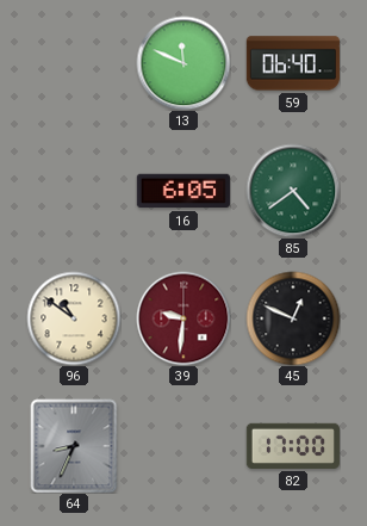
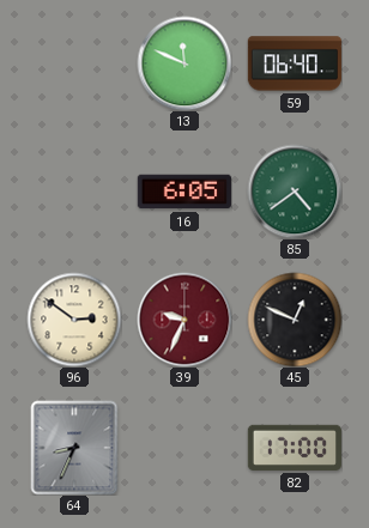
96: 10:51 -> 2:51 (74, 320)
39: 9:31 -> 9:34 (184, 320)
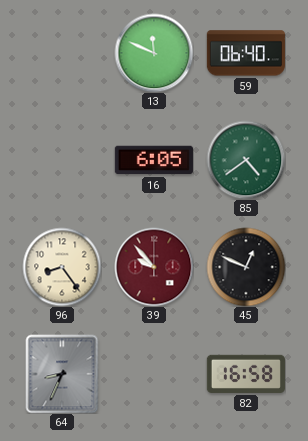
96: 2:51 -> 8:24 (62, 267)
39: 9:34 -> 9:53 (154, 267)
82: 17:00 -> 16:58 (246, 374)
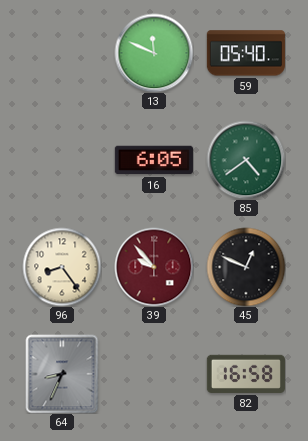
59: 06:40 -> 05:40 (246, 53)
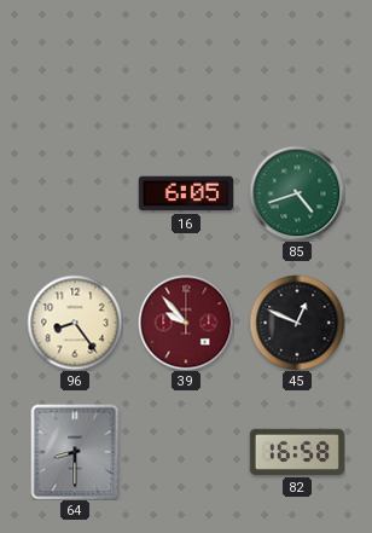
13: 11:49 -> none (154, 53)
59: 05:40 -> none (246, 53)
85: 4:39 -> 4:42 (297, 193)
64: 8:34 -> 8:30 (75, 452)
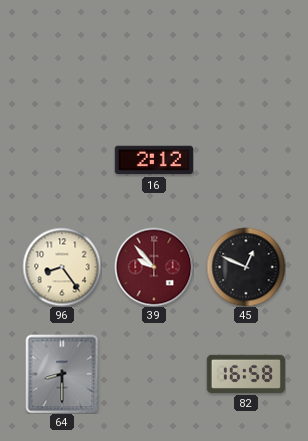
16: 6:05 -> 2:12 (154, 160)
85: 4:42 -> none (297, 193)
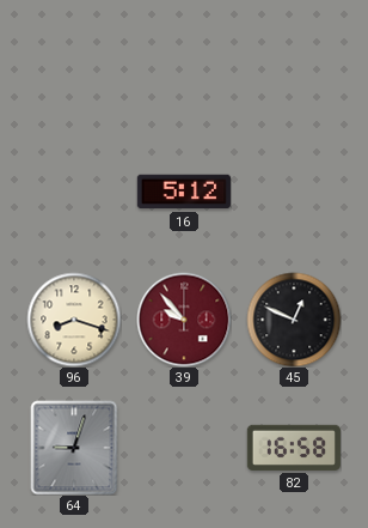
16: 2:12 -> 5:12 (184, 192)
96: 8:24 -> 8:18 (74, 320)
64: 8:30 -> 9:03 (74, 448)
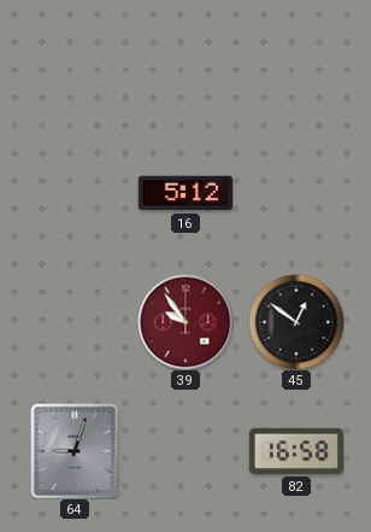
96: 8:18 -> none (74, 320)
39: 9:53 -> 9:54 (185, 322)
45: 12:49 -> 12:51 (296, 322)
